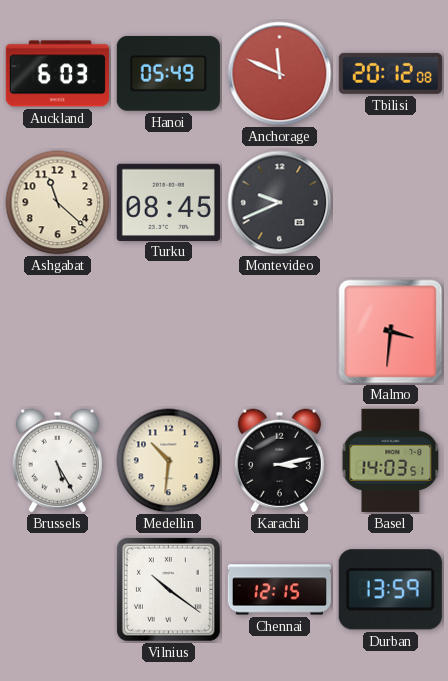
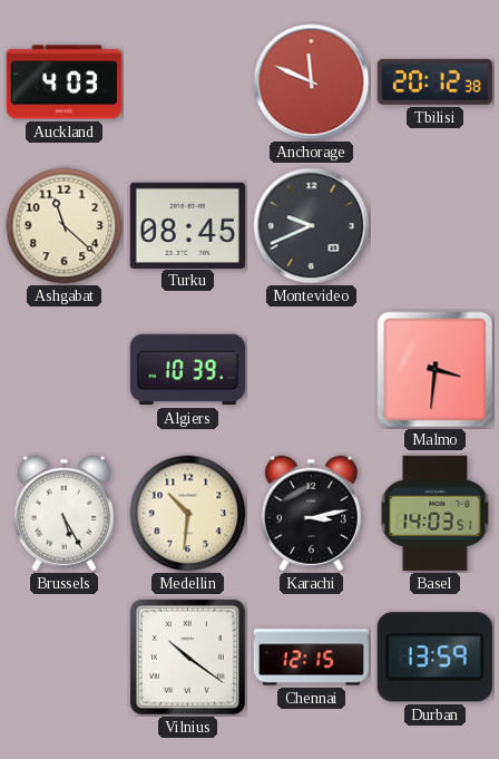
Auckland: 6:03 -> 4:03 (63, 82)
Hanoi: 05:49 -> none (168, 74)
Tbilisi: 20:12:08 -> 20:12:38 (434, 81)
Algiers: none -> 10:39 (187, 370)
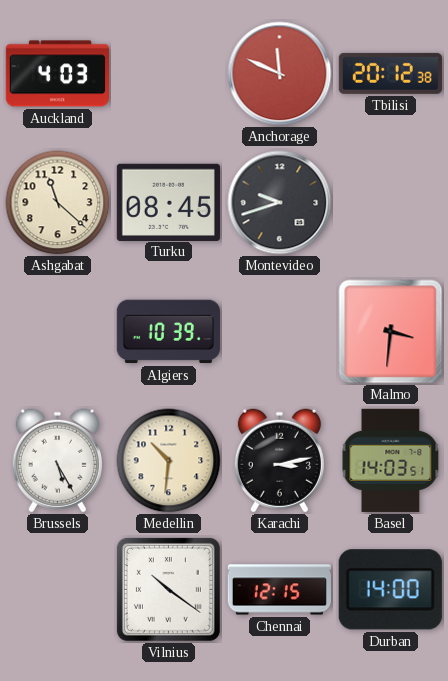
Montevideo: 9:41 -> 9:42 (280, 203)
Durban: 13:59 -> 14:00 (390, 590)
